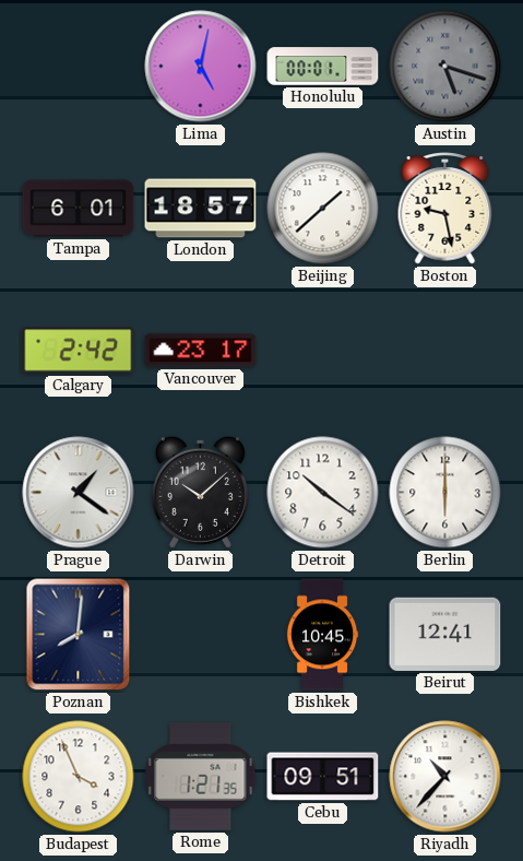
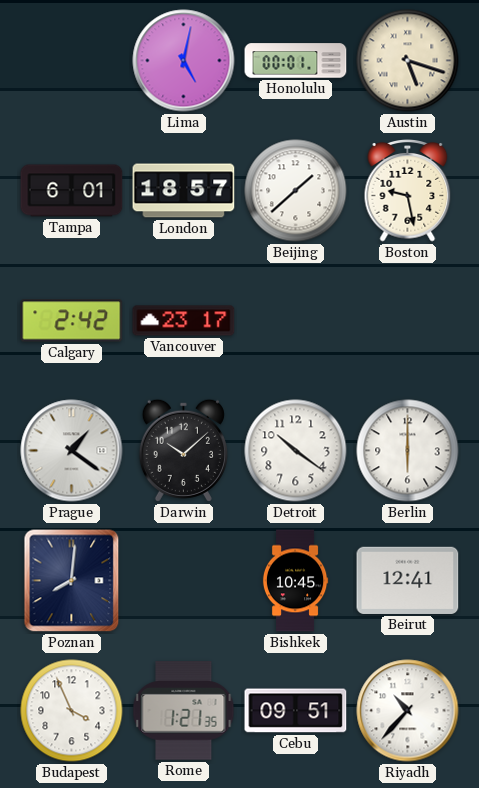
Austin dial: grey -> cream (408, 61)
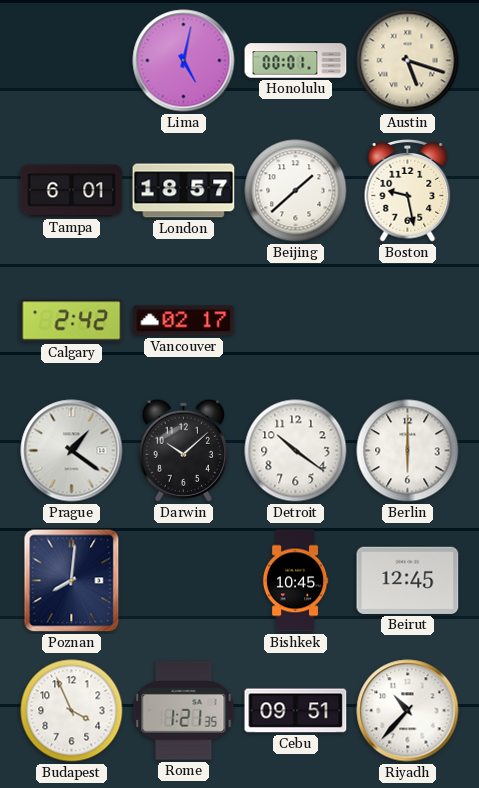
Vancouver: 23:17 -> 02:17 (184, 321)
Beirut: 12:41 -> 12:45 (408, 580)
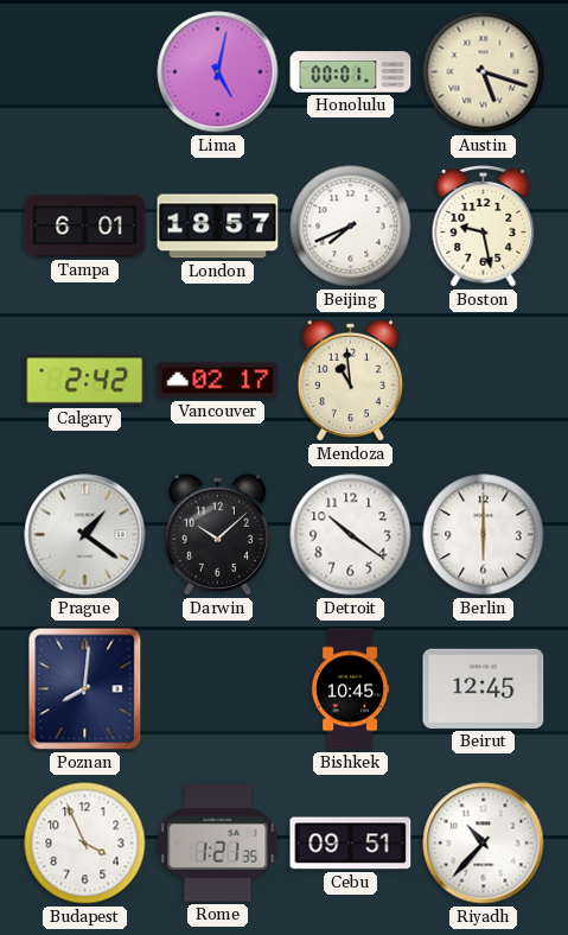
Beijing: 1:38 -> 7:41 (351, 227)
Mendoza: none -> 10:59 (350, 380)
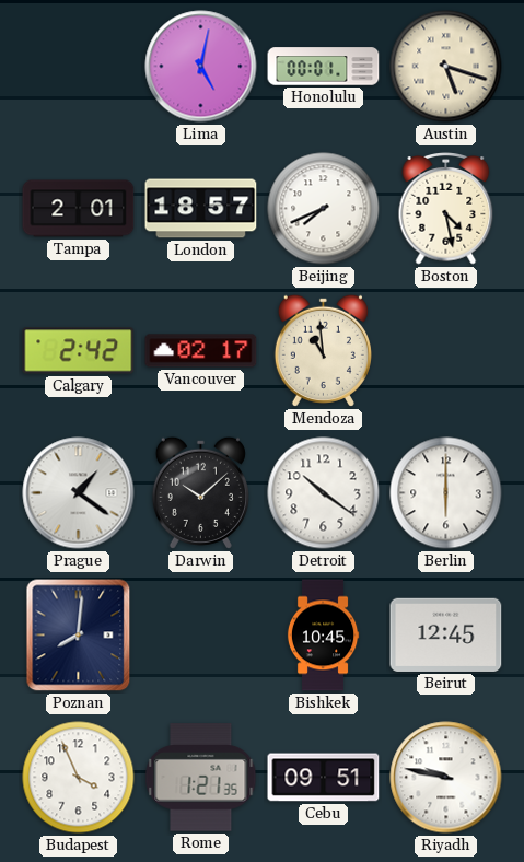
Tampa: 6:01 -> 2:01 (79, 209)
Boston: 9:28 -> 4:28 (446, 209)
Riyadh: 10:37 -> 9:47 (446, 778)
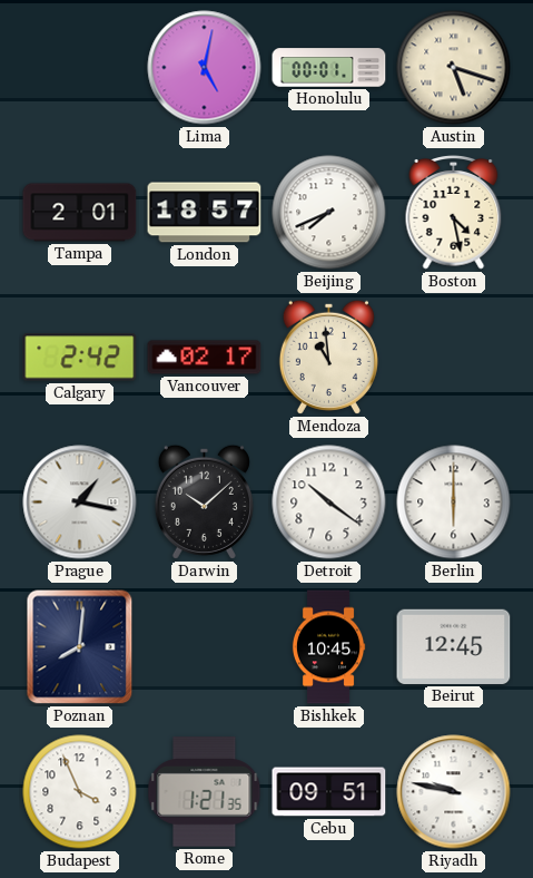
Prague: 1:21 -> 1:17 (80, 503)
